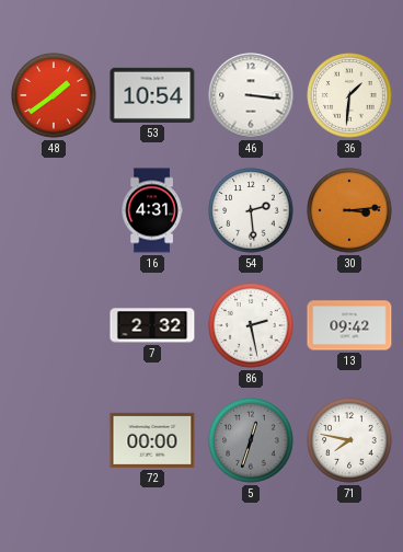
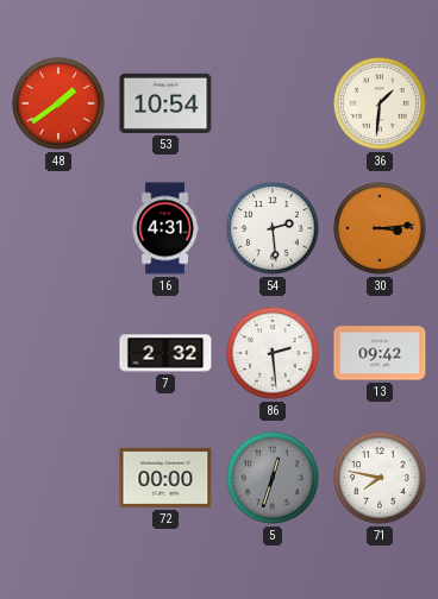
46: 3:16 -> none (251, 95)
86: 2:28 -> 2:29 (273, 353)
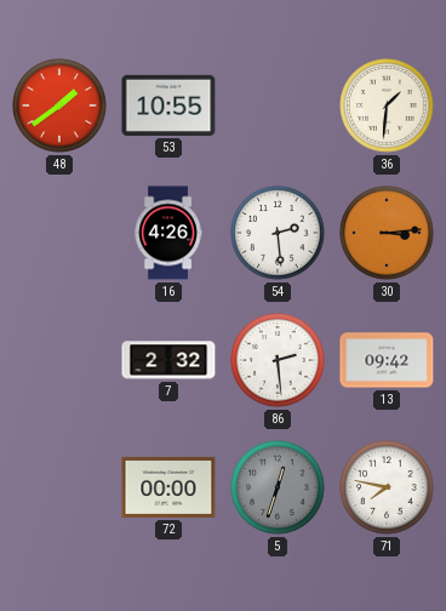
53: 10:54 -> 10:55 (168, 105)
16: 4:31 -> 4:26 (168, 233)
